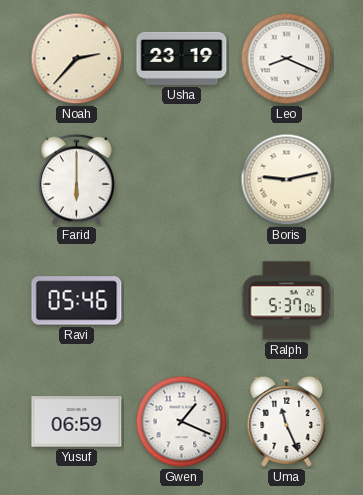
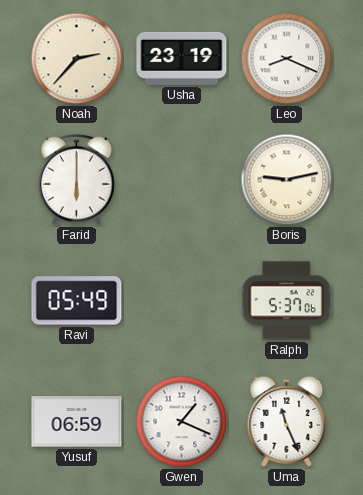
Ravi: 05:46 -> 05:49 (77, 301)
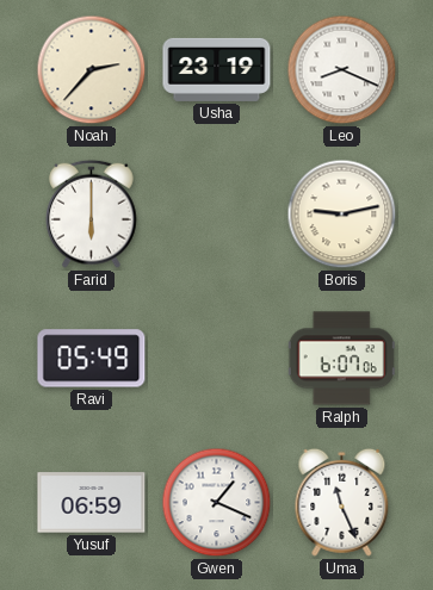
Ralph: 5:37 -> 6:07 (341, 359)
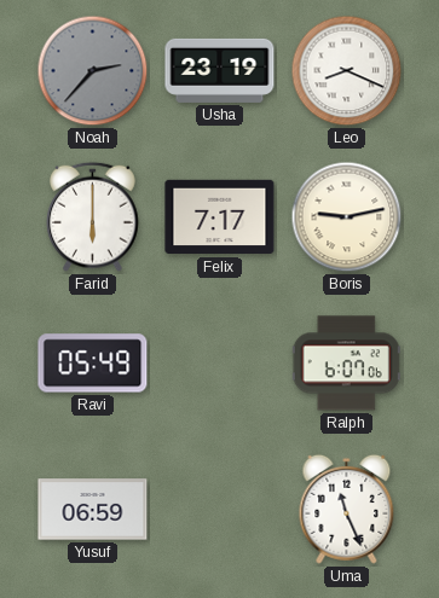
Noah dial: cream -> grey (93, 71)
Felix: none -> 7:17 (220, 217)
Gwen: 1:19 -> none (217, 503)
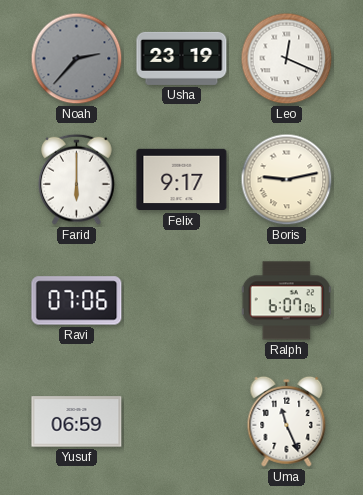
Leo: 8:19 -> 12:19 (287, 59)
Felix: 7:17 -> 9:17 (182, 180)
Ravi: 05:49 -> 07:06 (77, 301)
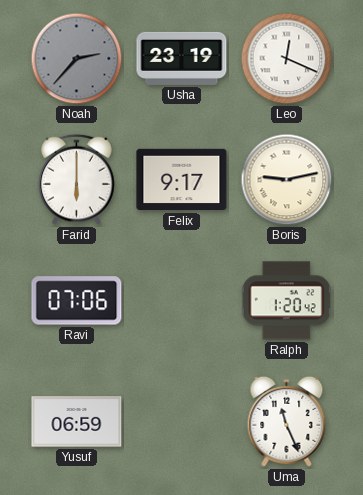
Ralph: 6:07 -> 1:20 (286, 301)
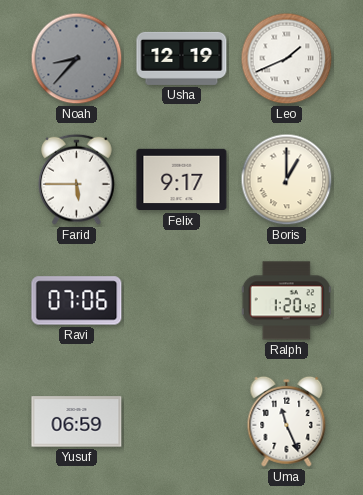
Noah: 2:37 -> 8:37 (77, 59)
Usha: 23:19 -> 12:19 (182, 58)
Leo: 12:19 -> 1:41 (287, 59)
Farid: 6:00 -> 5:45 (77, 179)
Boris: 9:13 -> 1:00 (287, 180)
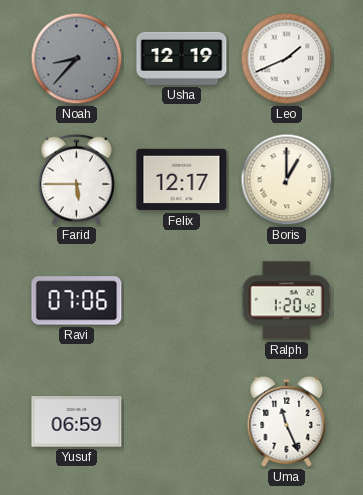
Felix: 9:17 -> 12:17 (182, 180)
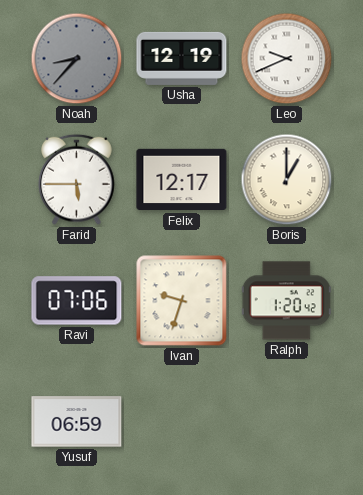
Leo: 1:41 -> 9:41 (287, 59)
Ivan: none -> 9:33 (182, 301)
Uma: 11:26 -> none (287, 421)
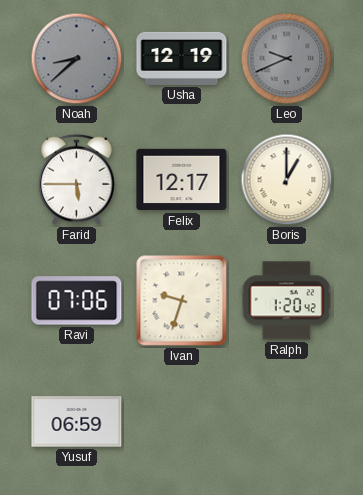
Noah: 8:37 -> 8:38 (77, 59)
Leo dial: white -> grey (287, 59)
